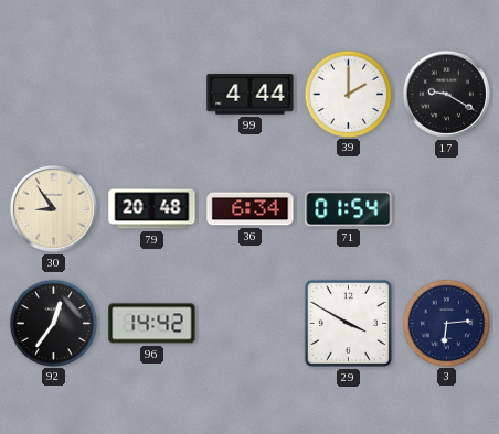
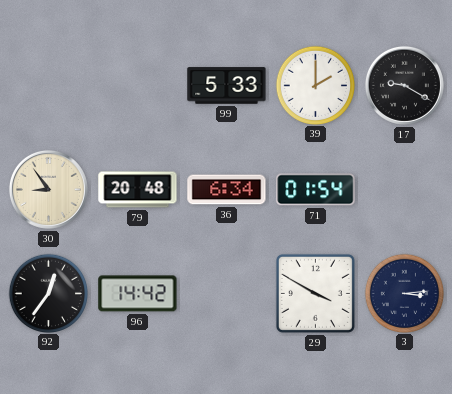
99: 4:44 -> 5:33 (227, 86)
3: 6:14 -> 3:14 (404, 293)
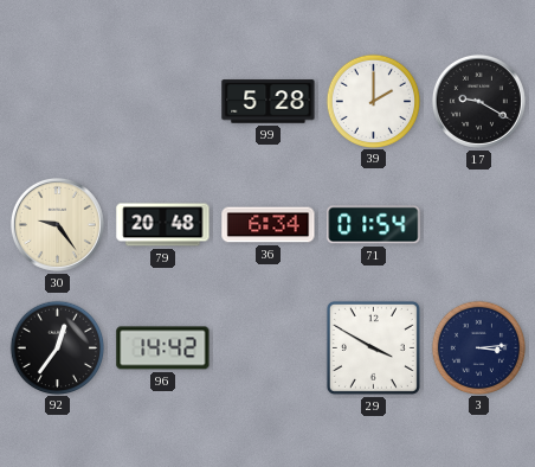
99: 5:33 -> 5:28 (269, 102)
30: 8:54 -> 9:24 (57, 224)
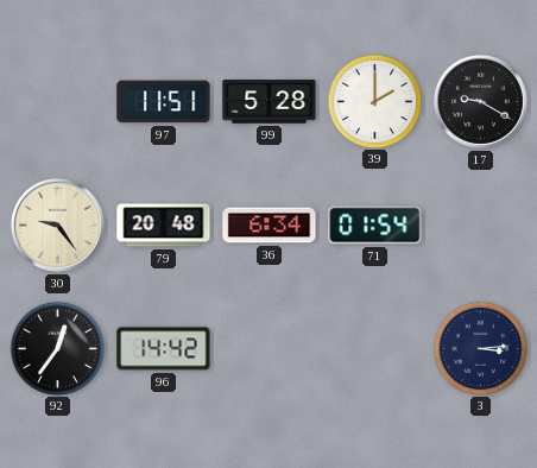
97: none -> 11:51 (164, 102)
29: 3:50 -> none (373, 347)
